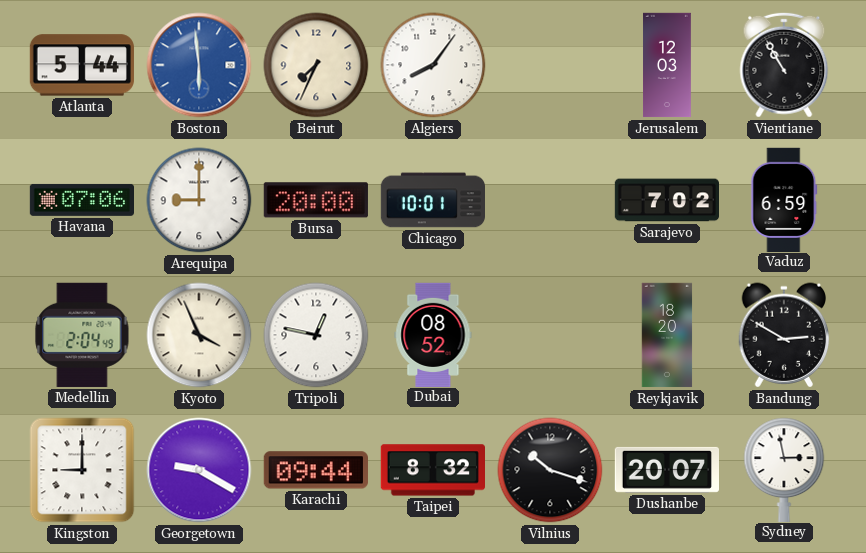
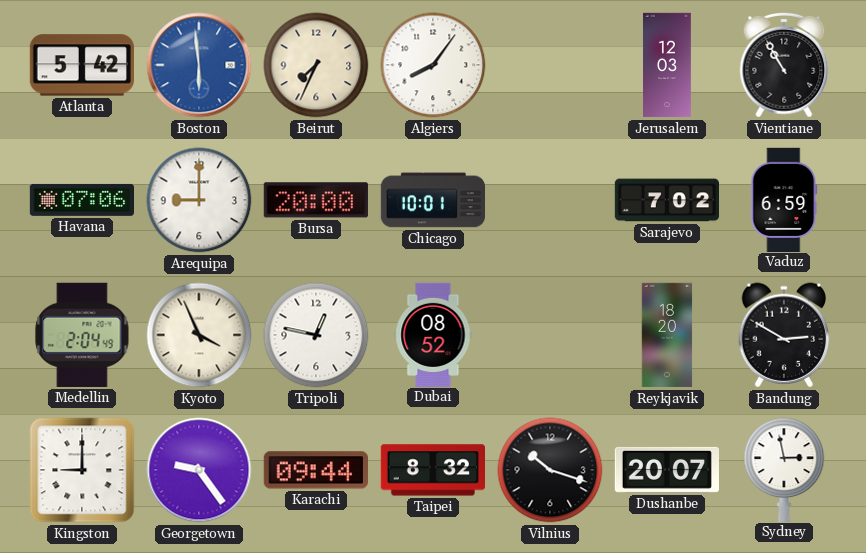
Atlanta: 5:44 -> 5:42 (82, 65)
Georgetown: 9:20 -> 9:24 (199, 470)
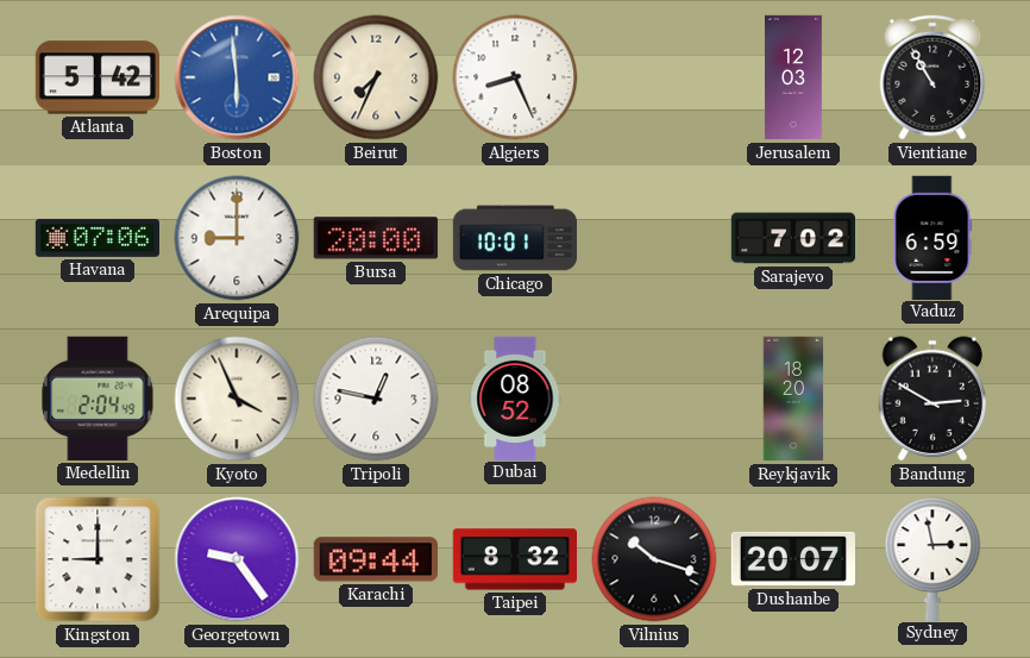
Algiers: 8:06 -> 8:26 (515, 77)
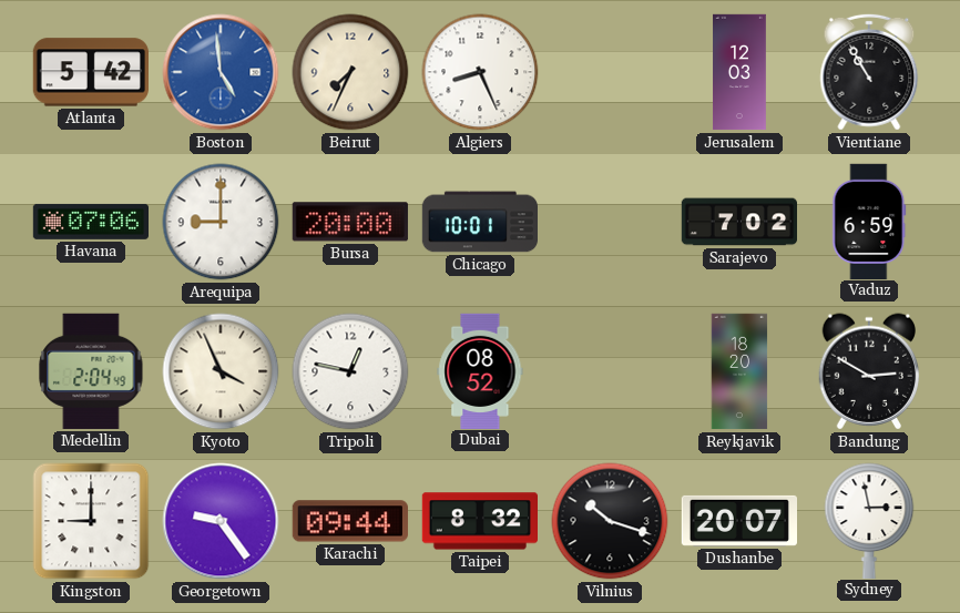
Boston: 5:59 -> 4:59 (221, 72)
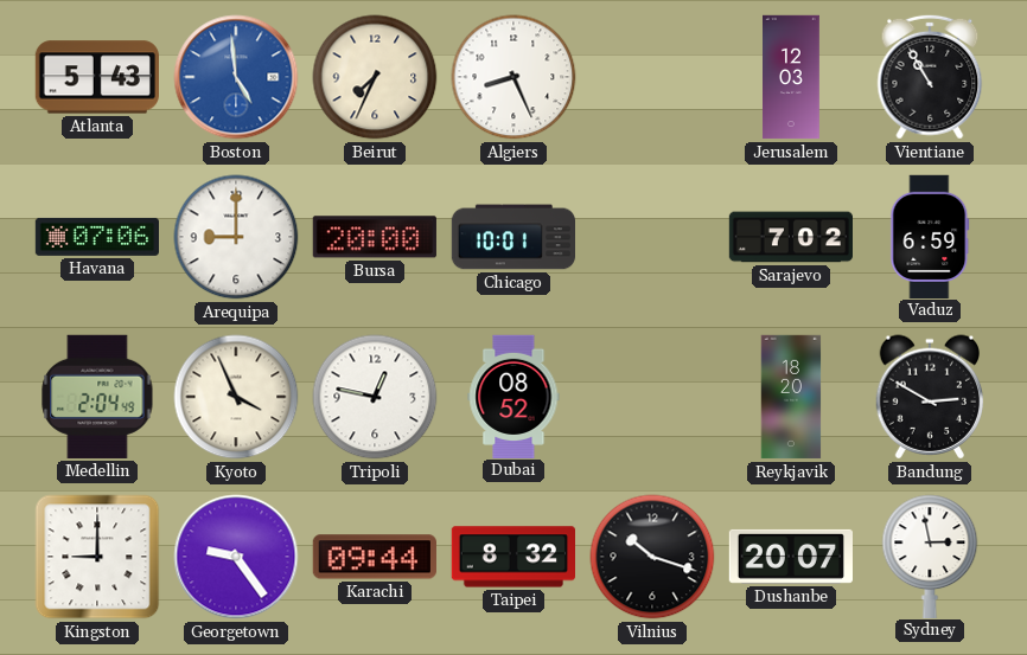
Atlanta: 5:42 -> 5:43 (97, 77)
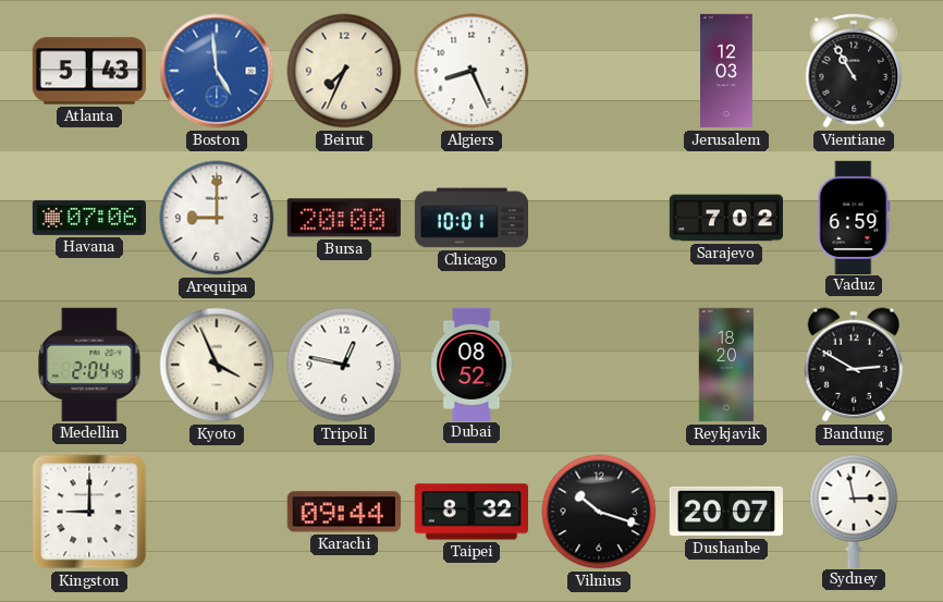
Georgetown: 9:24 -> none (236, 557)
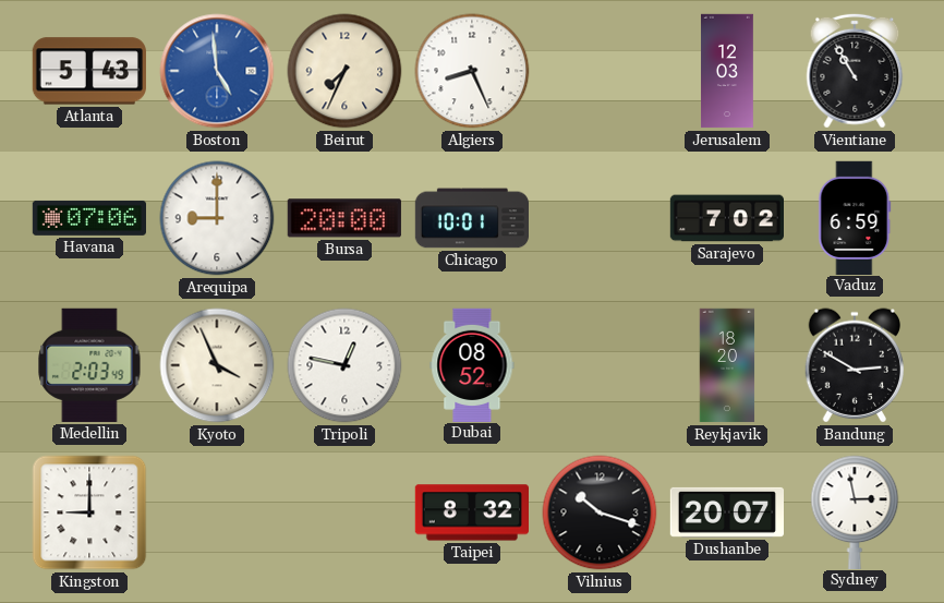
Medellin: 2:04 -> 2:03 (89, 365)
Karachi: 09:44 -> none (344, 512)
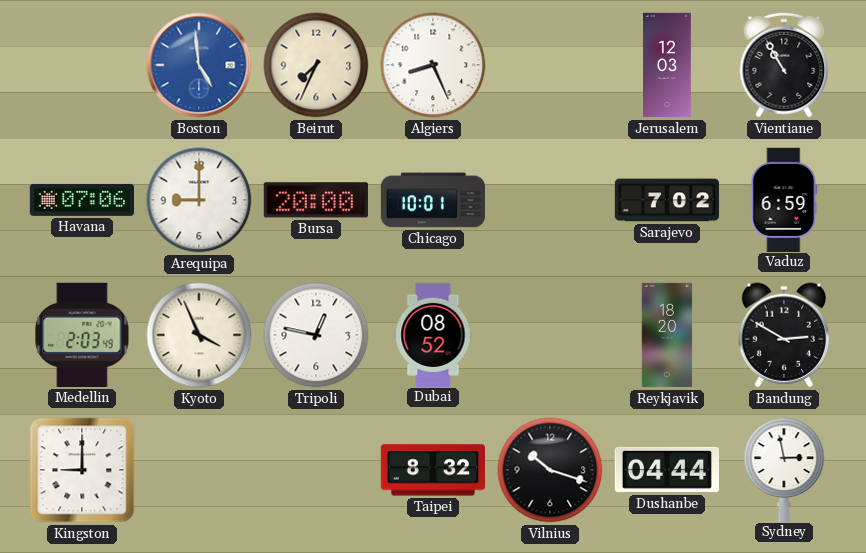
Atlanta: 5:43 -> none (89, 71)
Dushanbe: 20:07 -> 04:44 (666, 470)
